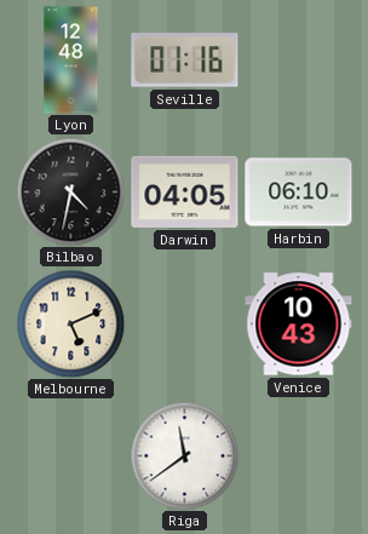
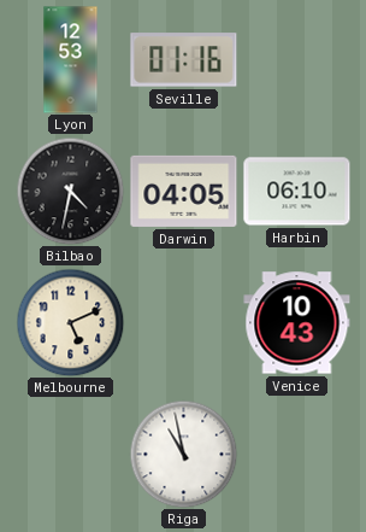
Lyon: 12:48 -> 12:53 (71, 60)
Riga: 11:39 -> 10:58 (183, 454)
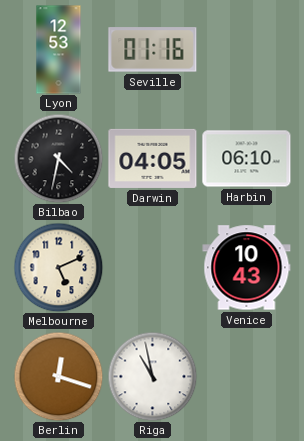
Berlin: none -> 12:18 (58, 376)
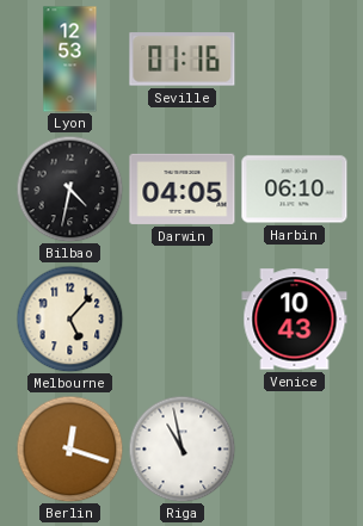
Melbourne: 5:11 -> 5:07 (69, 318)
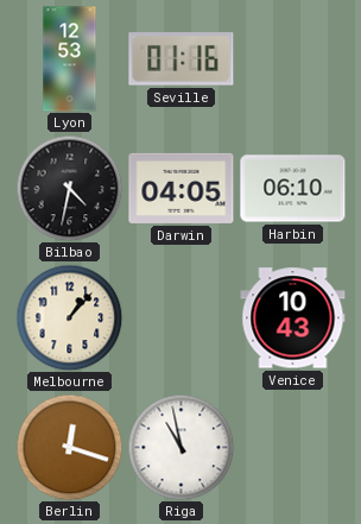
Melbourne: 5:07 -> 1:07 (69, 317)
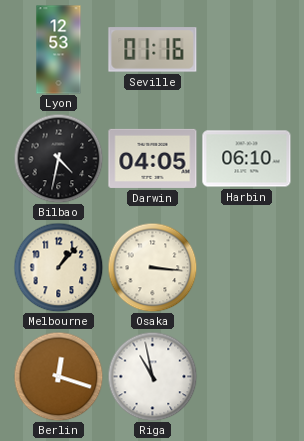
Osaka: none -> 3:16 (152, 267)
Venice: 10:43 -> none (293, 318)
